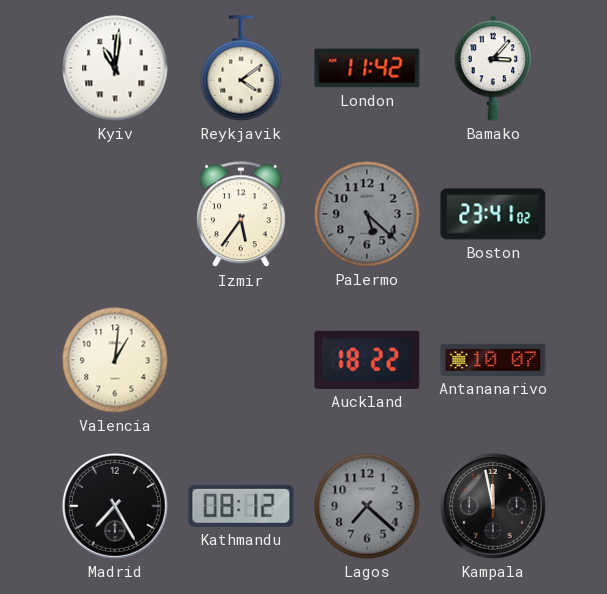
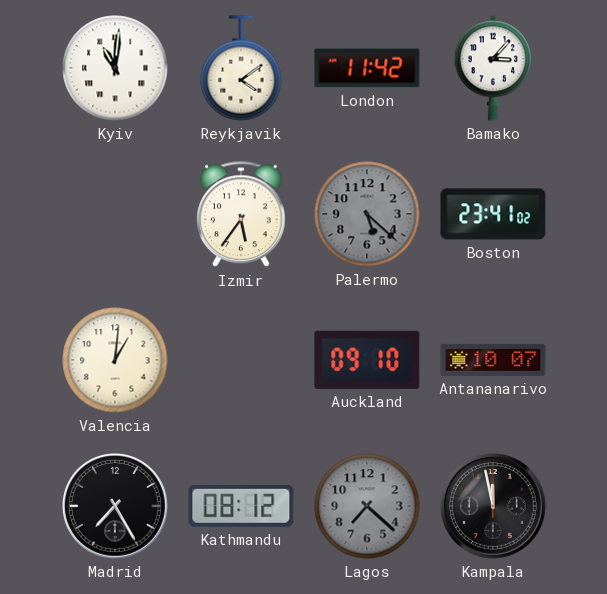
Auckland: 18:22 -> 09:10 (367, 360)
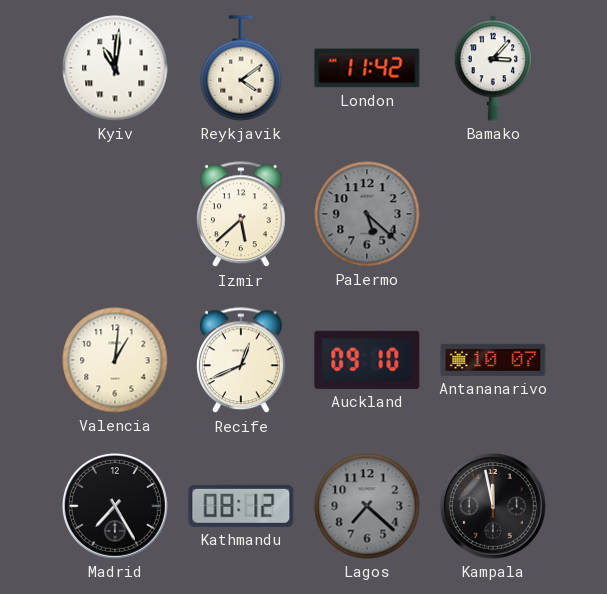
Izmir: 5:36 -> 5:38 (242, 215)
Boston: 23:41 -> none (493, 214)
Recife: none -> 12:41 (242, 361)
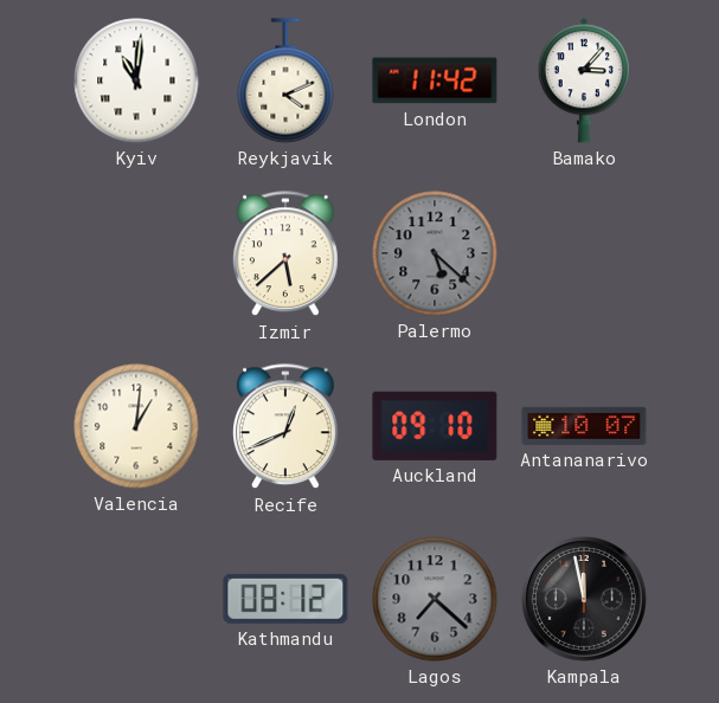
Reykjavik: 4:09 -> 4:11 (285, 80)
Madrid: 7:25 -> none (115, 506)
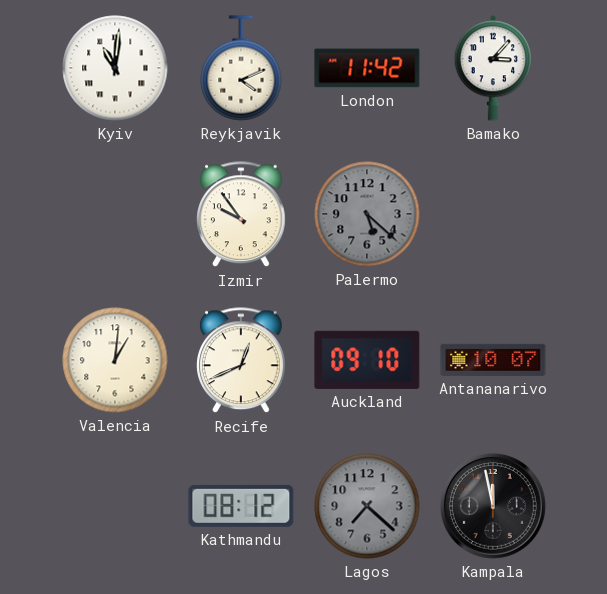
Izmir: 5:38 -> 9:54 (242, 215)
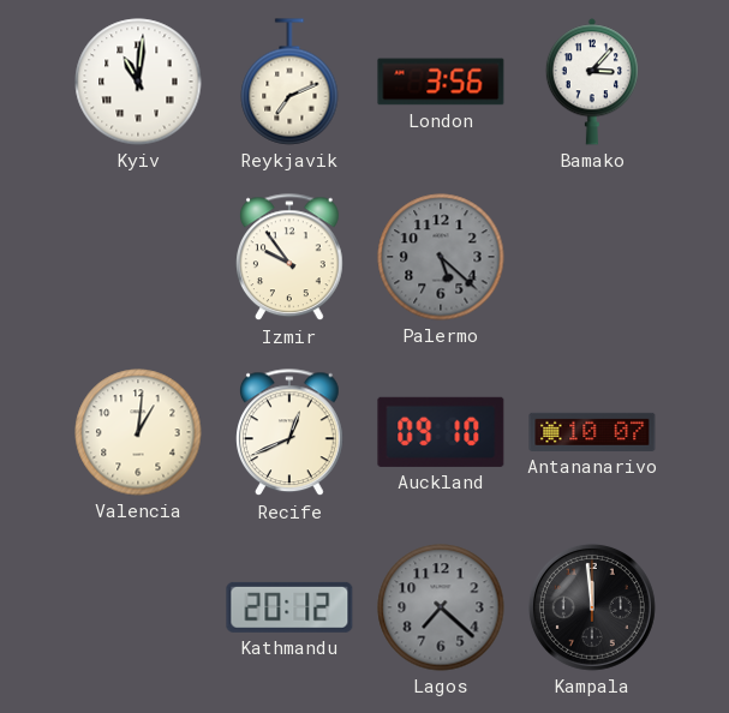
Reykjavik: 4:11 -> 7:11 (289, 82)
London: 11:42 -> 3:56 (441, 82)
Kathmandu: 08:12 -> 20:12 (289, 607)
Kampala: 11:58 -> 11:59 (592, 607)
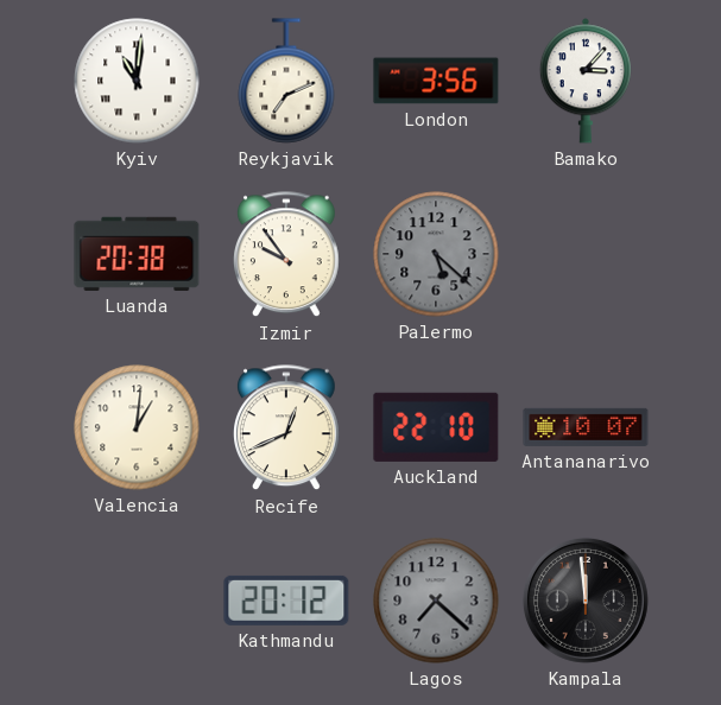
Luanda: none -> 20:38 (137, 254)
Auckland: 09:10 -> 22:10 (436, 427)
